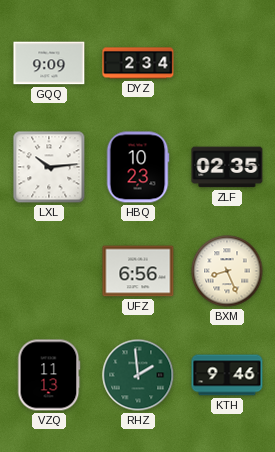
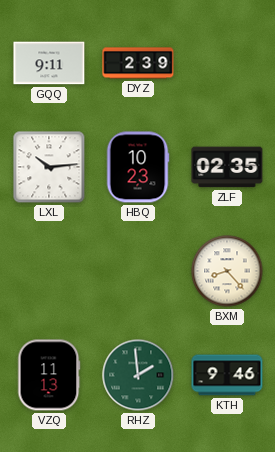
GQQ: 9:09 -> 9:11 (49, 63)
DYZ: 2:34 -> 2:39 (138, 63)
UFZ: 6:56 -> none (138, 271)
BXM: 8:26 -> 8:23 (227, 271)
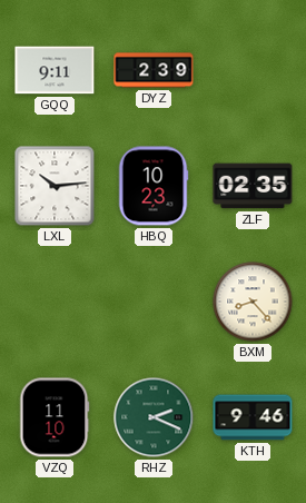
VZQ: 11:13 -> 11:10 (55, 417)
RHZ: 1:59 -> 2:19 (154, 417)
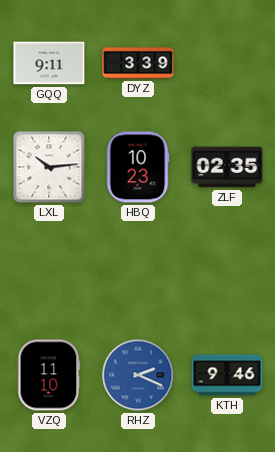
DYZ: 2:39 -> 3:39 (138, 63)
BXM: 8:23 -> none (253, 302)
RHZ dial: green -> blue (138, 375)
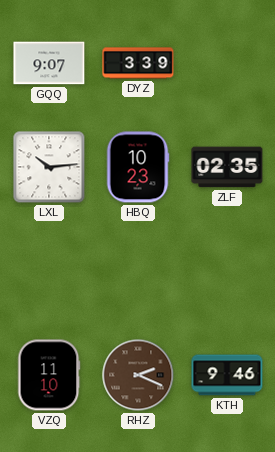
GQQ: 9:11 -> 9:07 (49, 63)
RHZ dial: blue -> brown (138, 375)
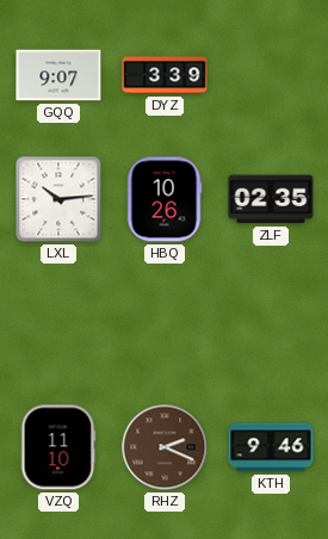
HBQ: 10:23 -> 10:26 (165, 199)
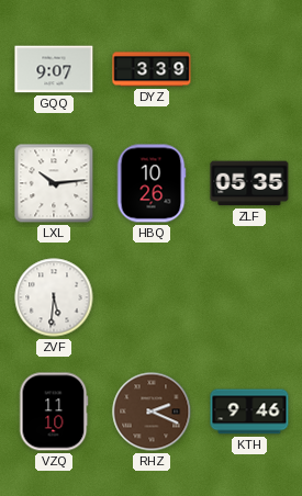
ZLF: 02:35 -> 05:35 (249, 183)
ZVF: none -> 5:31 (54, 297)
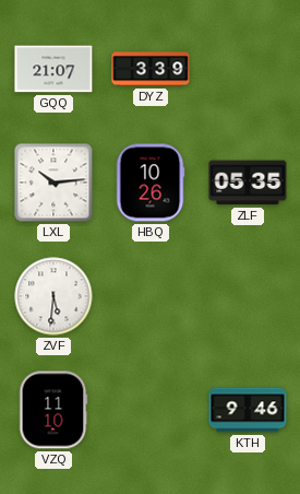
GQQ: 9:07 -> 21:07 (53, 69)
RHZ: 2:19 -> none (152, 412)
